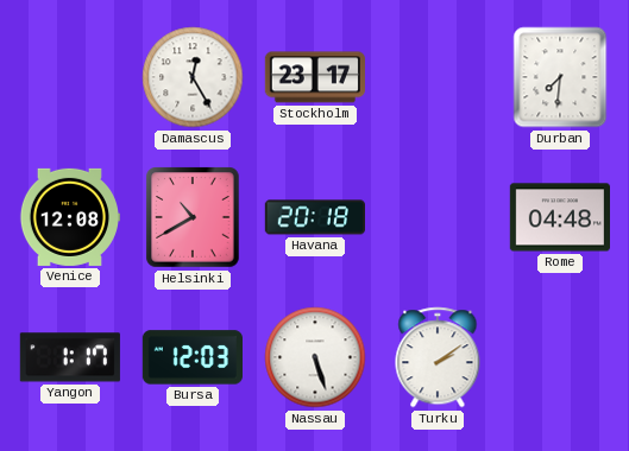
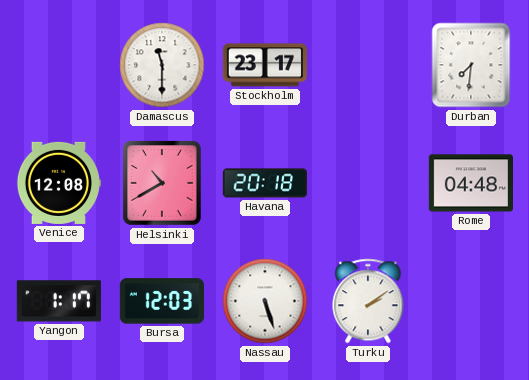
Damascus: 12:25 -> 11:30 (162, 65)
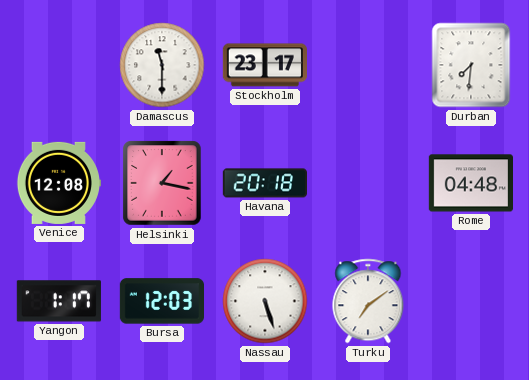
Helsinki: 10:40 -> 1:17 (162, 183)
Turku: 2:09 -> 7:09 (368, 301)
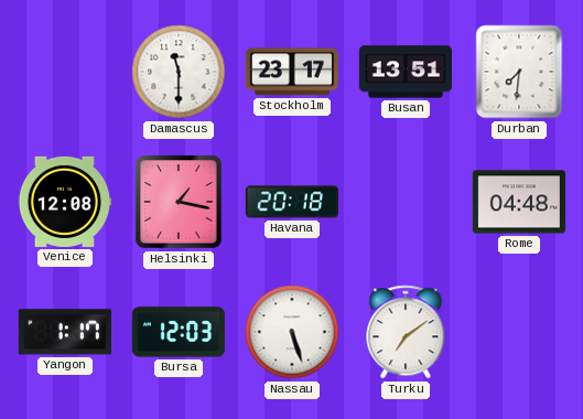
Busan: none -> 13:51 (404, 72)
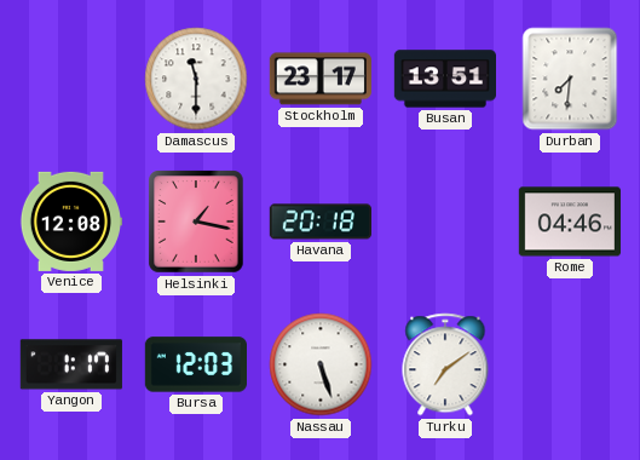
Rome: 04:48 -> 04:46 (569, 222)
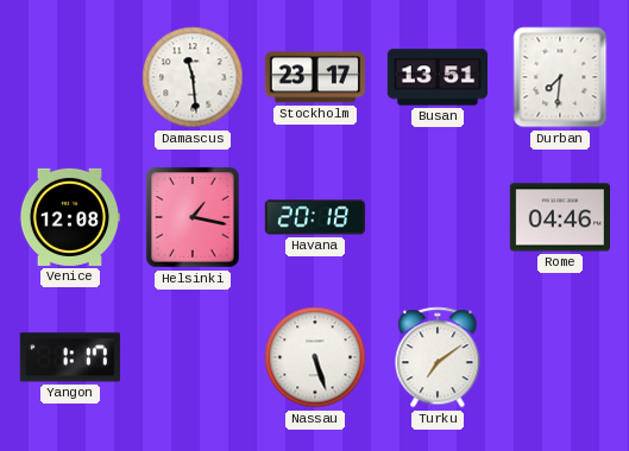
Damascus: 11:30 -> 11:29 (193, 77)
Bursa: 12:03 -> none (195, 364)
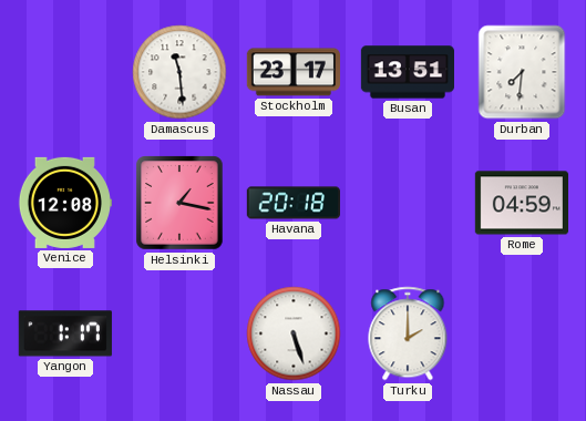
Rome: 04:46 -> 04:59 (521, 203)
Turku: 7:09 -> 2:00 (408, 333)
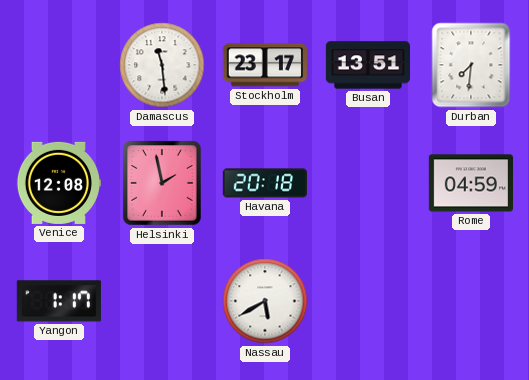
Helsinki: 1:17 -> 1:58 (162, 183)
Nassau: 5:27 -> 5:40 (265, 301)
Turku: 2:00 -> none (408, 333)
